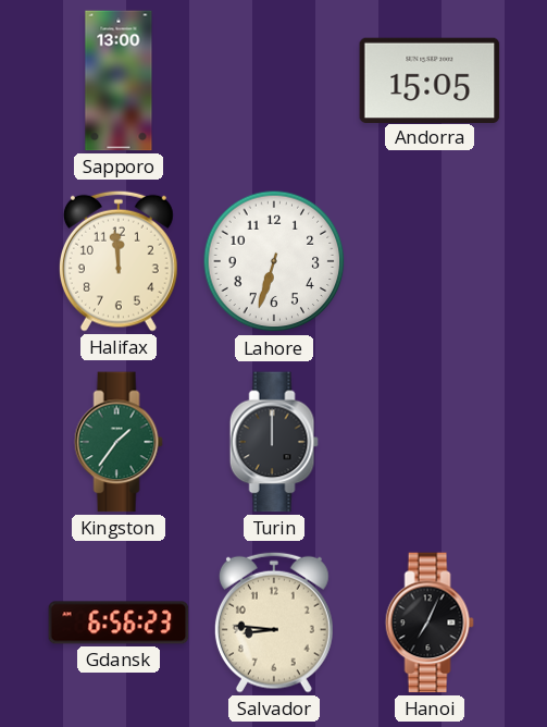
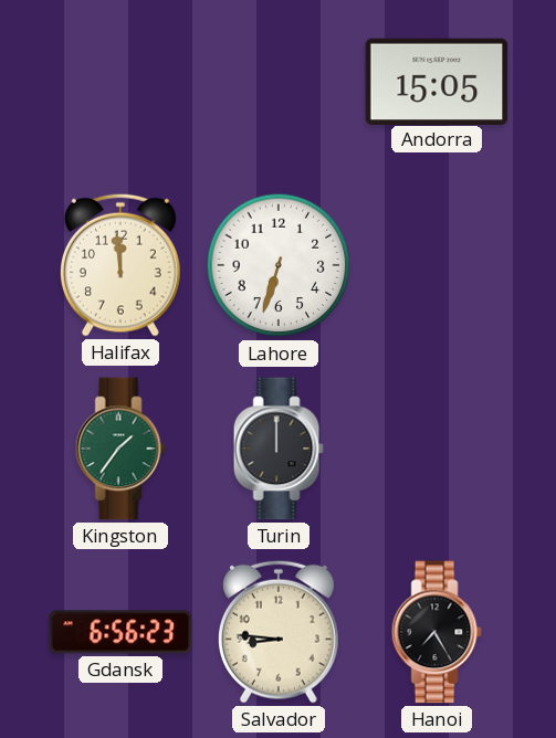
Sapporo: 13:00 -> none (119, 81)
Hanoi: 7:04 -> 7:25 (437, 632)
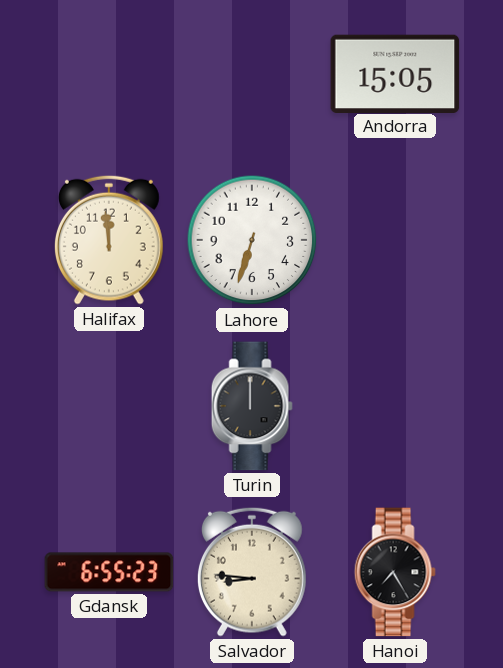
Kingston: 1:36 -> none (120, 449)
Gdansk: 6:56 -> 6:55 (109, 572)
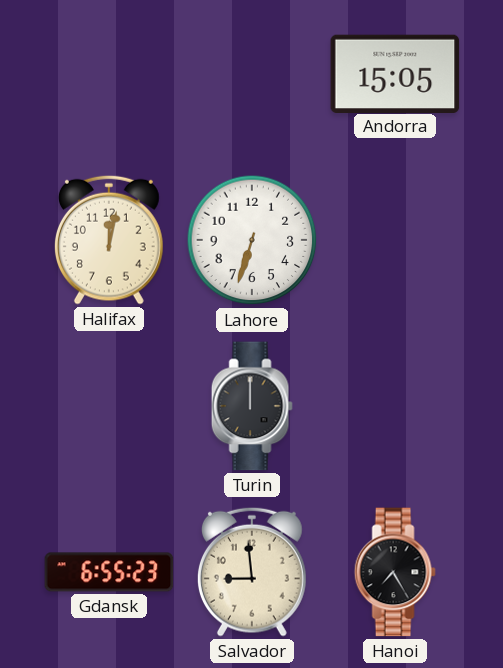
Halifax: 11:59 -> 12:02 (109, 240)
Salvador: 8:46 -> 8:59 (252, 572)
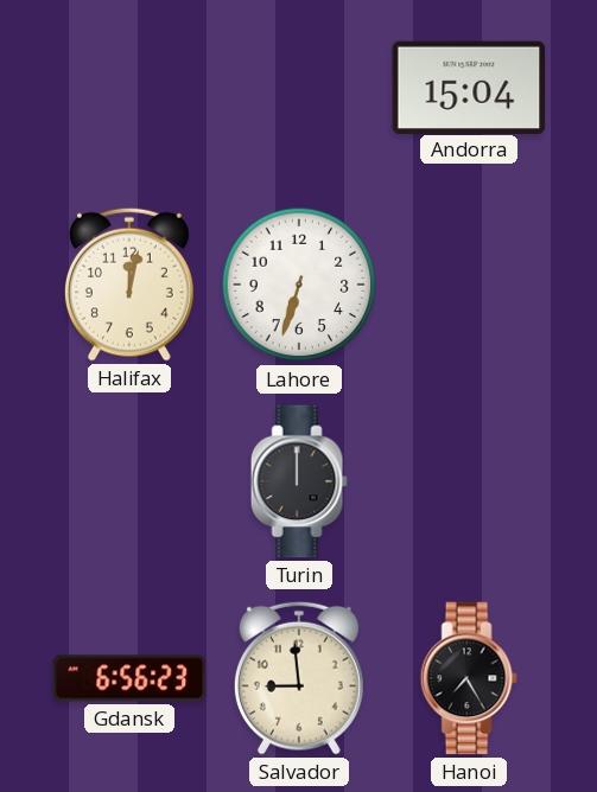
Andorra: 15:05 -> 15:04 (469, 87)
Gdansk: 6:55 -> 6:56 (129, 678)
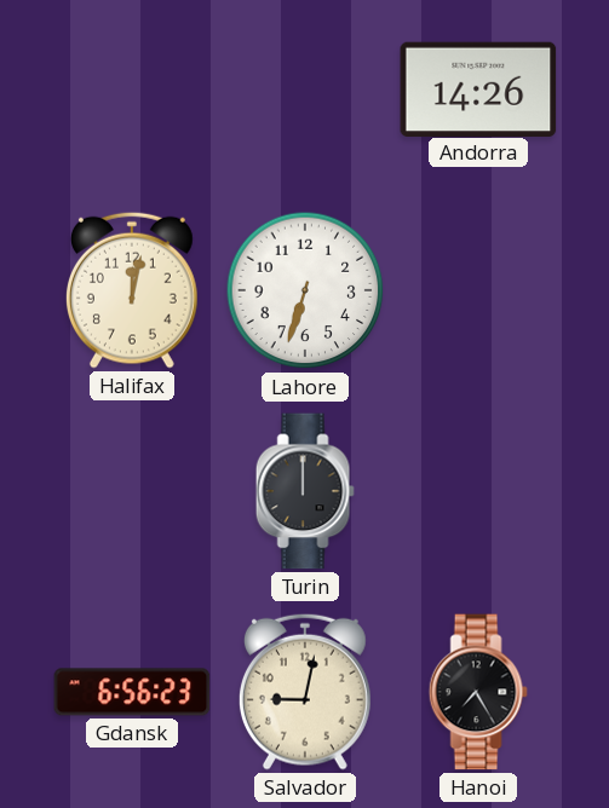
Andorra: 15:04 -> 14:26 (478, 88)
Salvador: 8:59 -> 9:02 (305, 692)
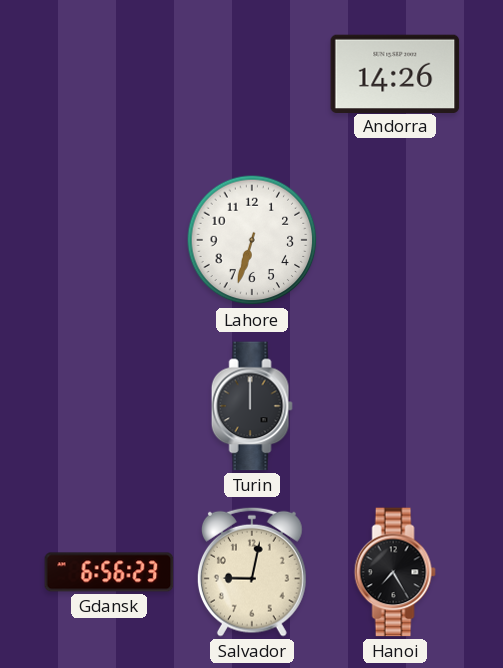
Halifax: 12:02 -> none (132, 290)
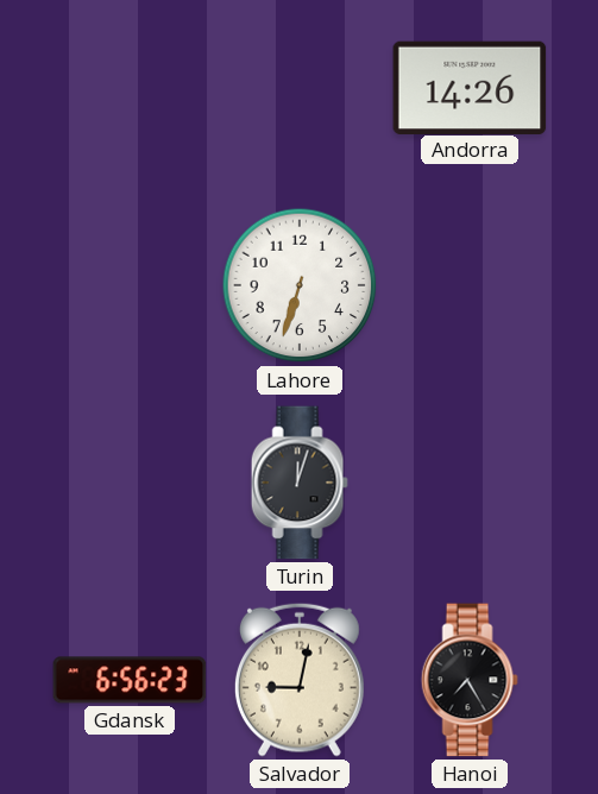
Turin: 12:00 -> 12:03 (300, 483)
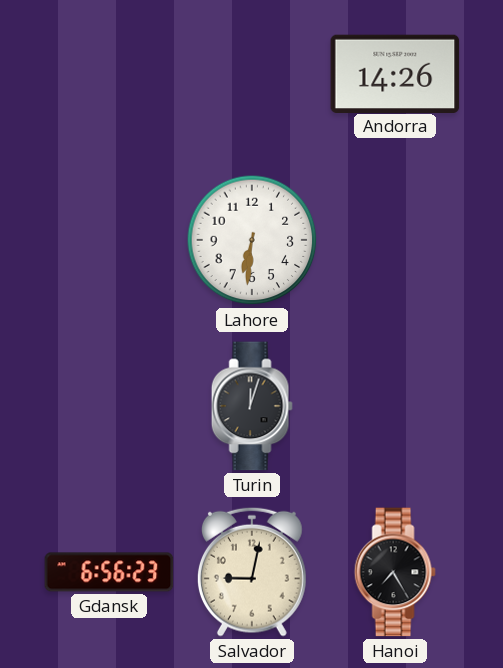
Lahore: 6:33 -> 6:31 (252, 240)
